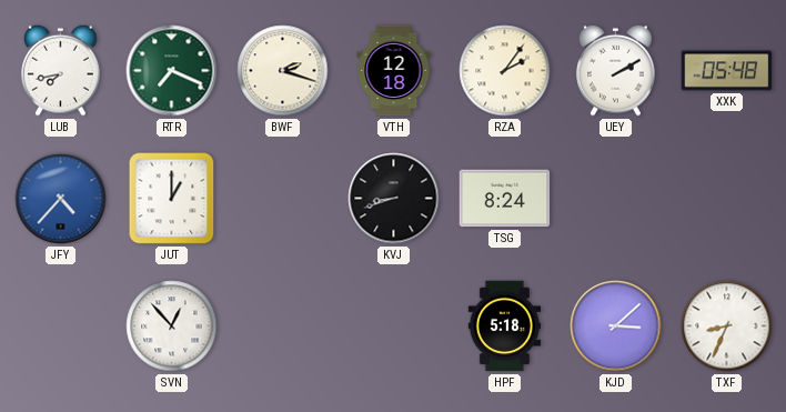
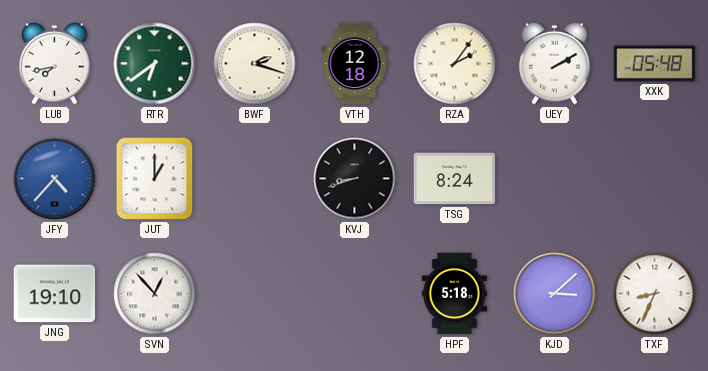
RTR: 7:19 -> 6:39 (155, 64)
JNG: none -> 19:10 (55, 294)
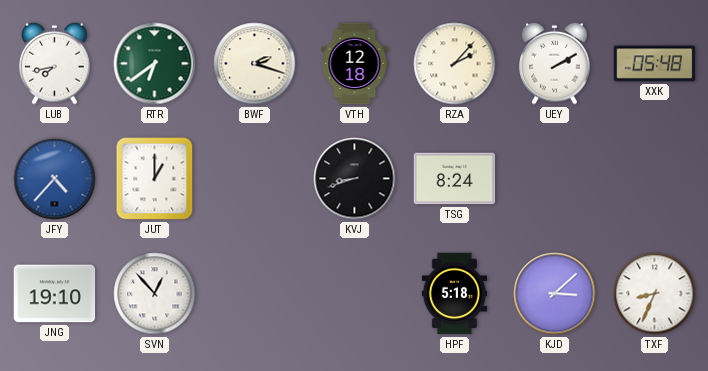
RZA: 2:06 -> 2:07 (455, 64)
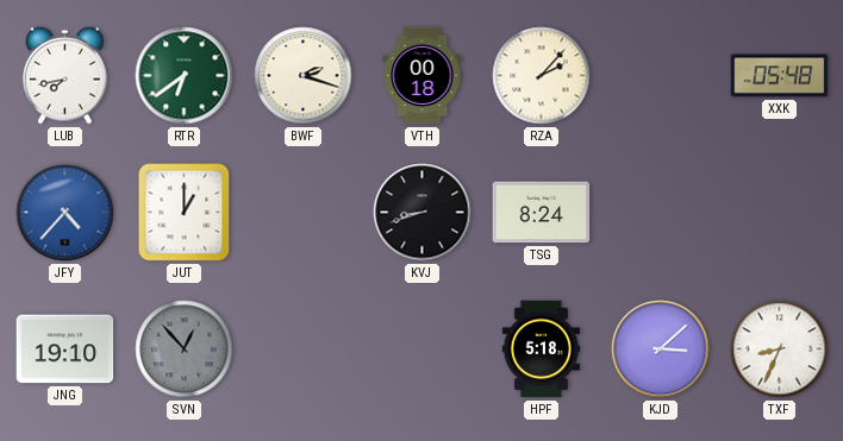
VTH: 12:18 -> 00:18 (423, 76)
UEY: 2:10 -> none (555, 63)
SVN dial: white -> grey (185, 349)
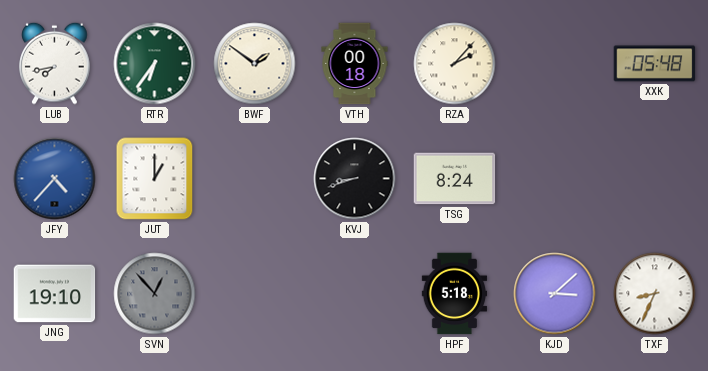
RTR: 6:39 -> 6:36 (155, 64)
BWF: 2:18 -> 1:51 (255, 64)
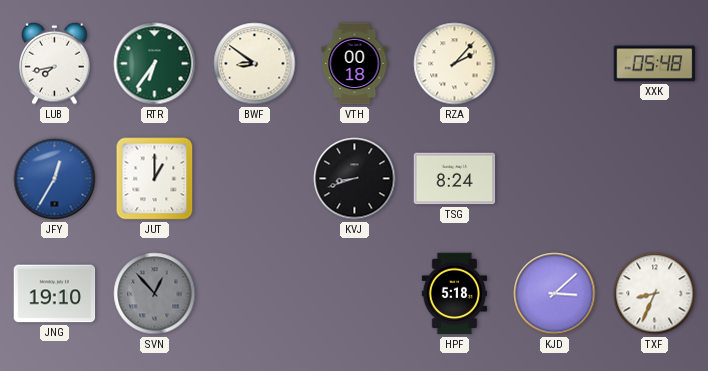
BWF: 1:51 -> 8:51 (255, 64)
JFY: 4:37 -> 12:35 (55, 179)
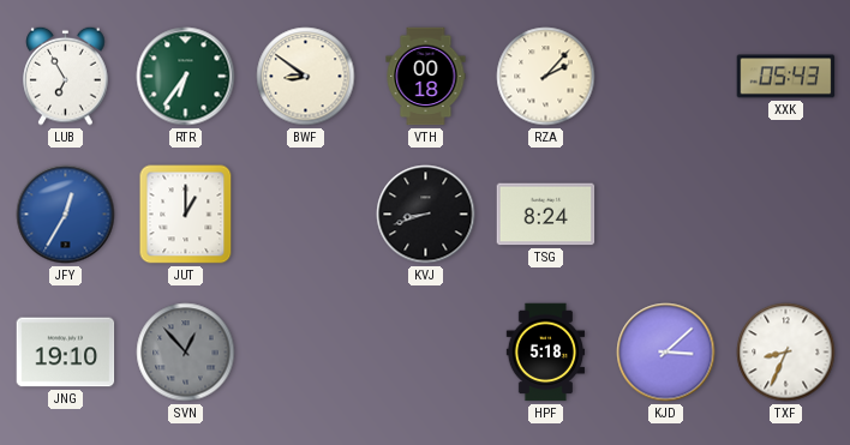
LUB: 7:43 -> 6:55 (66, 76)
XXK: 05:48 -> 05:43 (786, 77)
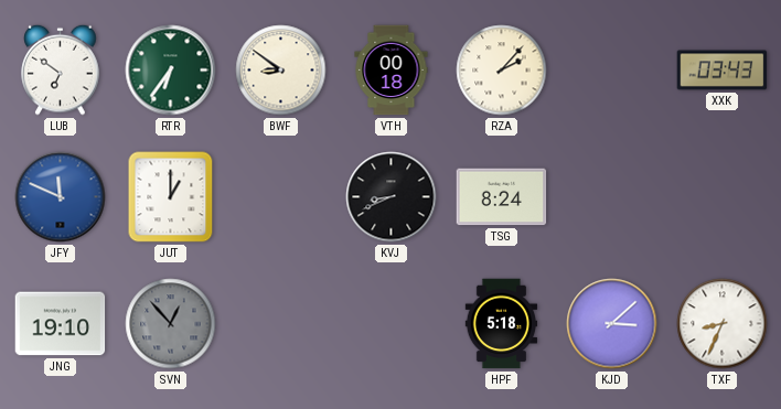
LUB: 6:55 -> 6:51 (61, 69)
XXK: 05:43 -> 03:43 (723, 71)
JFY: 12:35 -> 11:49 (61, 197)
KVJ: 8:42 -> 8:41 (392, 197)
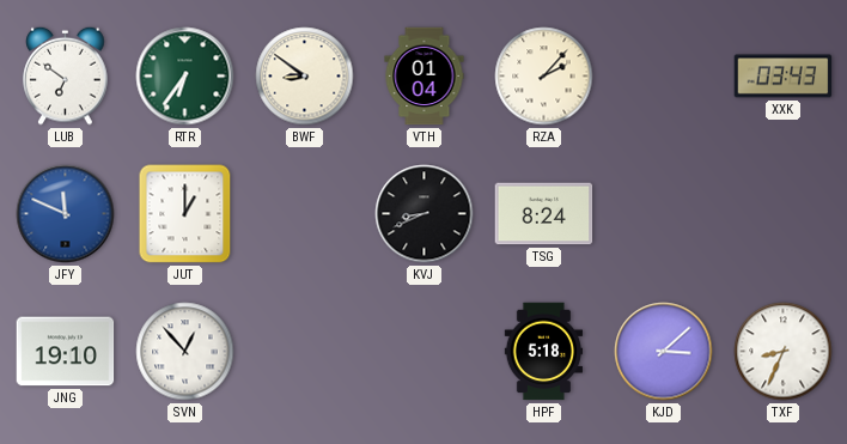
VTH: 00:18 -> 01:04 (425, 77)
SVN dial: grey -> white (185, 352)
